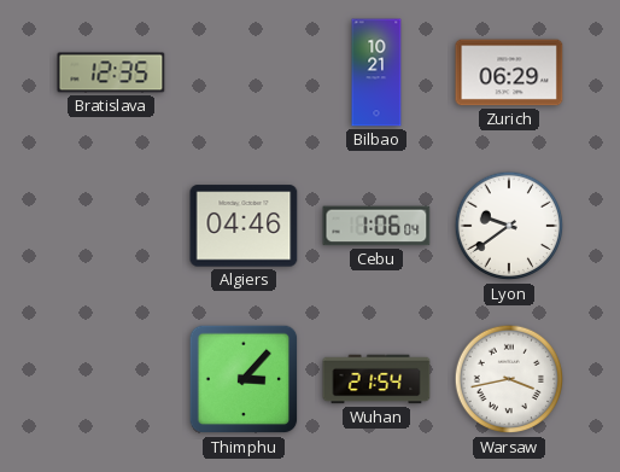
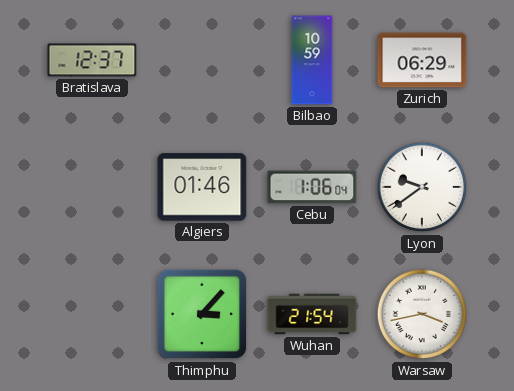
Bratislava: 12:35 -> 12:37 (92, 60)
Bilbao: 10:21 -> 10:59 (312, 60)
Algiers: 04:46 -> 01:46 (202, 187)
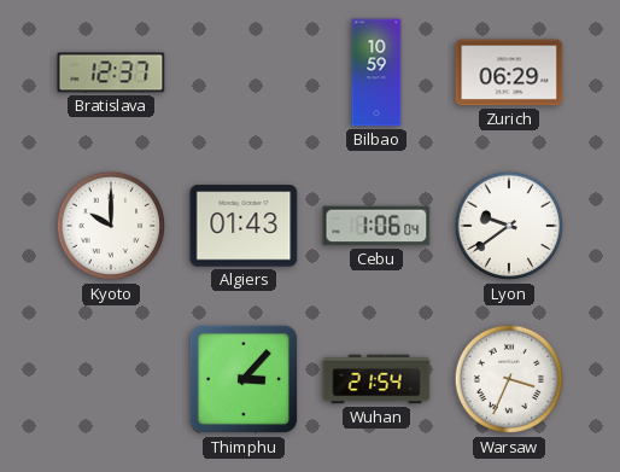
Kyoto: none -> 10:00 (111, 226)
Algiers: 01:46 -> 01:43 (244, 226)
Warsaw: 3:43 -> 3:34 (509, 379)
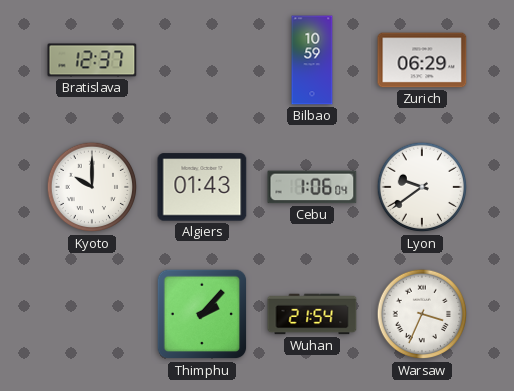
Thimphu: 3:07 -> 2:07 (202, 314)
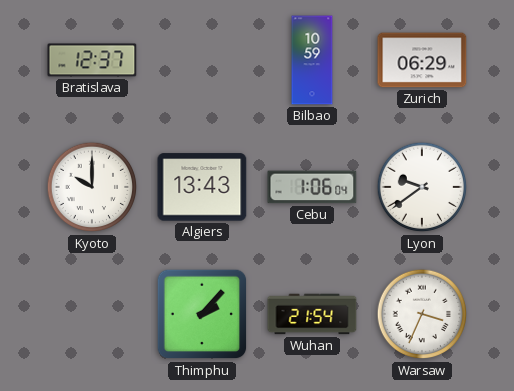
Algiers: 01:43 -> 13:43 (202, 187)
